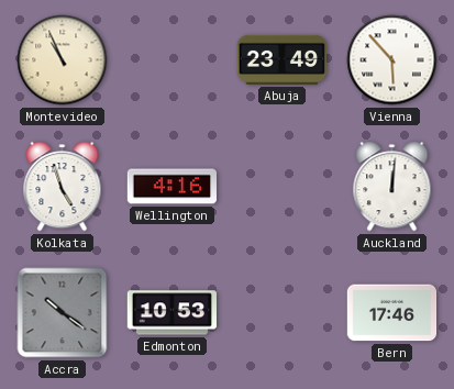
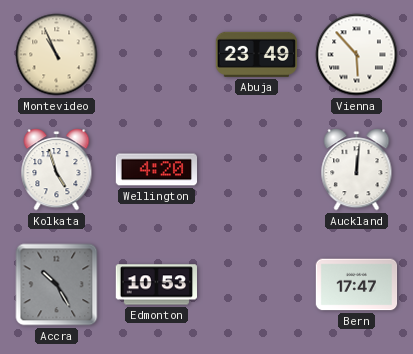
Wellington: 4:16 -> 4:20 (157, 170)
Accra: 10:21 -> 10:25 (57, 285)
Bern: 17:46 -> 17:47 (357, 285)
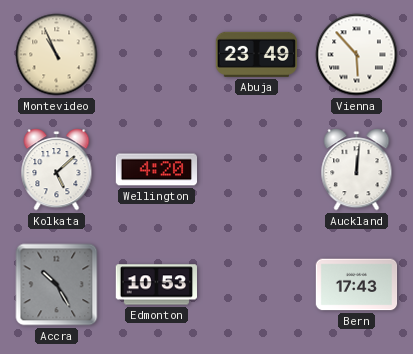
Kolkata: 4:57 -> 5:08 (57, 170)
Bern: 17:47 -> 17:43 (357, 285)
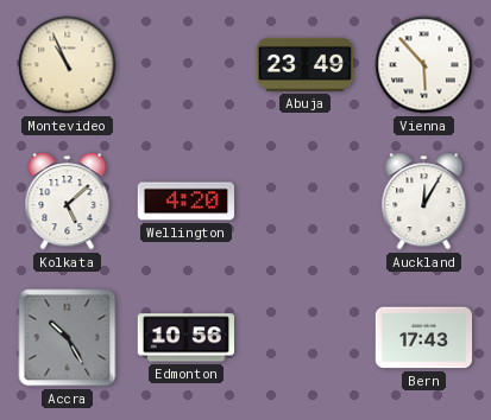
Auckland: 12:01 -> 12:05 (424, 202)
Edmonton: 10:53 -> 10:56 (185, 338)
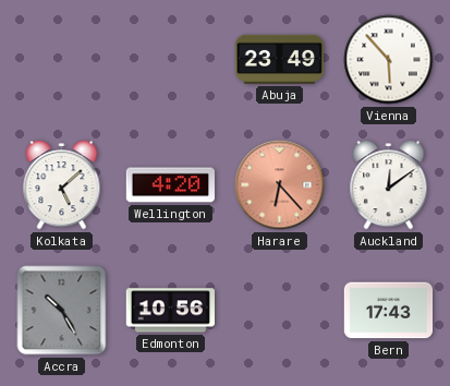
Montevideo: 10:56 -> none (68, 65)
Harare: none -> 6:23 (280, 185)
Auckland: 12:05 -> 12:09 (389, 185)
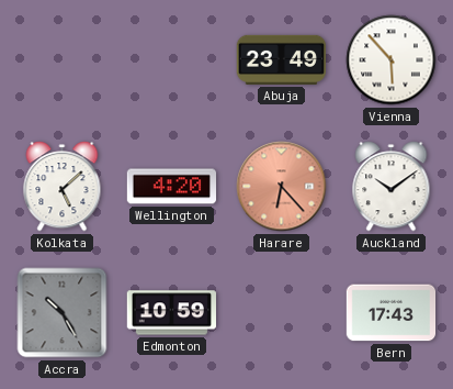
Auckland: 12:09 -> 10:09 (392, 187)
Edmonton: 10:56 -> 10:59 (171, 313)
